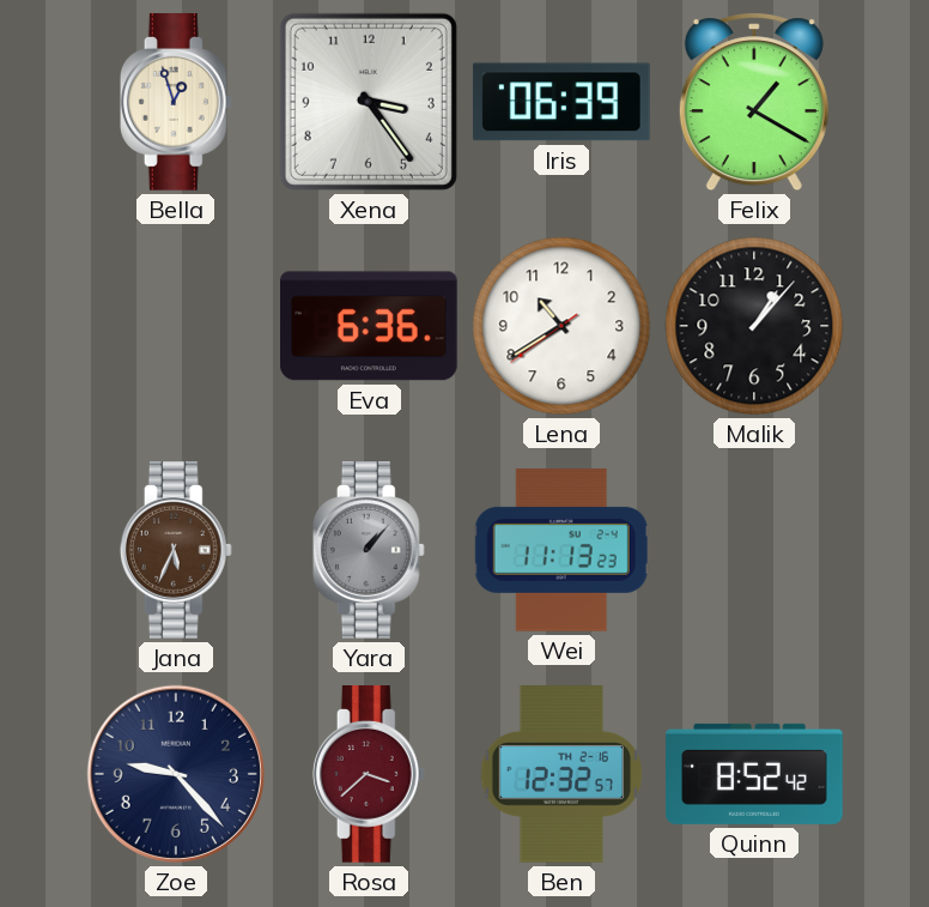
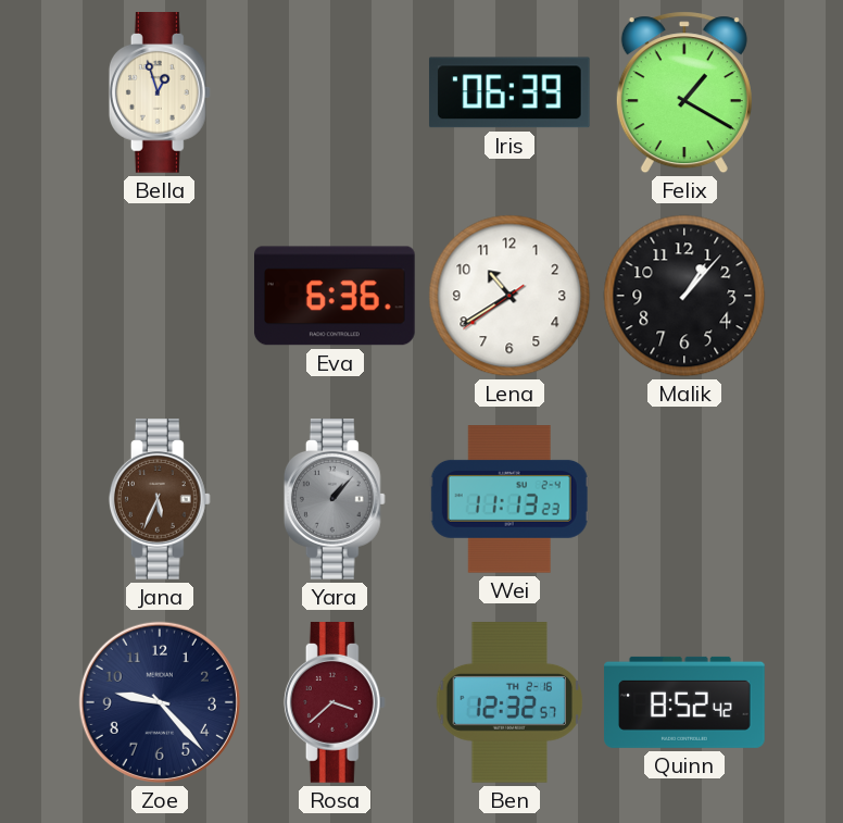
Xena: 3:24 -> none (369, 102)
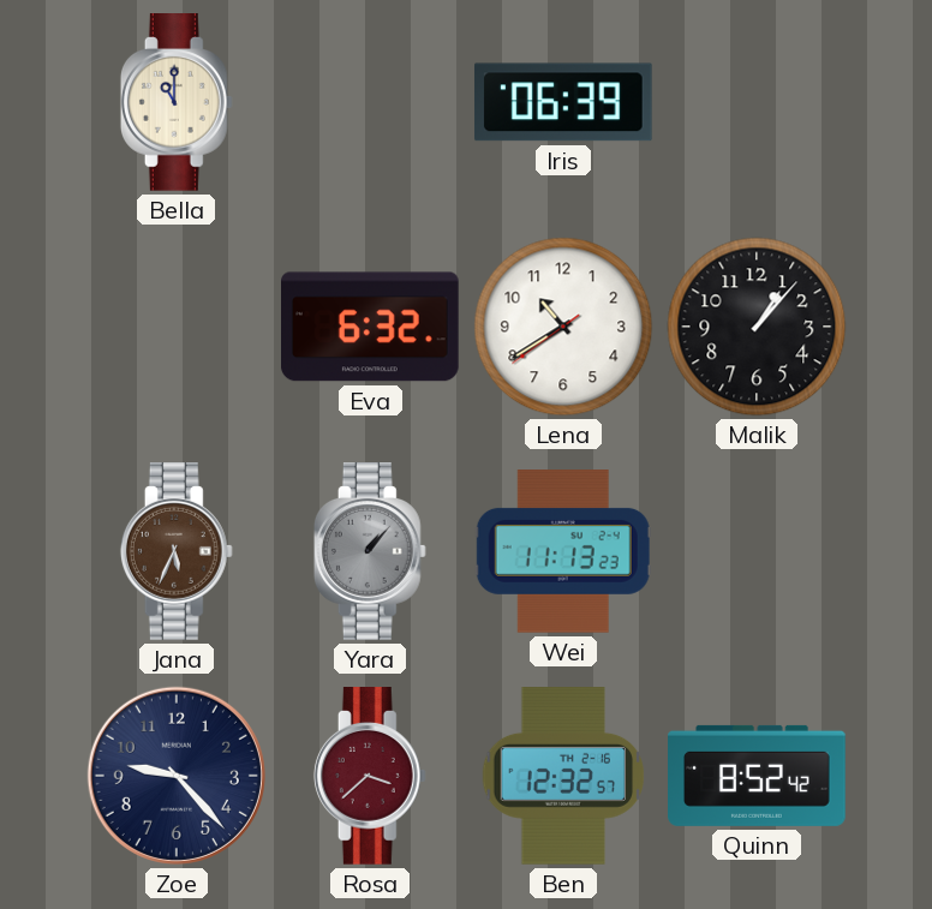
Bella: 12:57 -> 11:00 (177, 102)
Felix: 1:20 -> none (684, 92)
Eva: 6:36 -> 6:32 (371, 327)
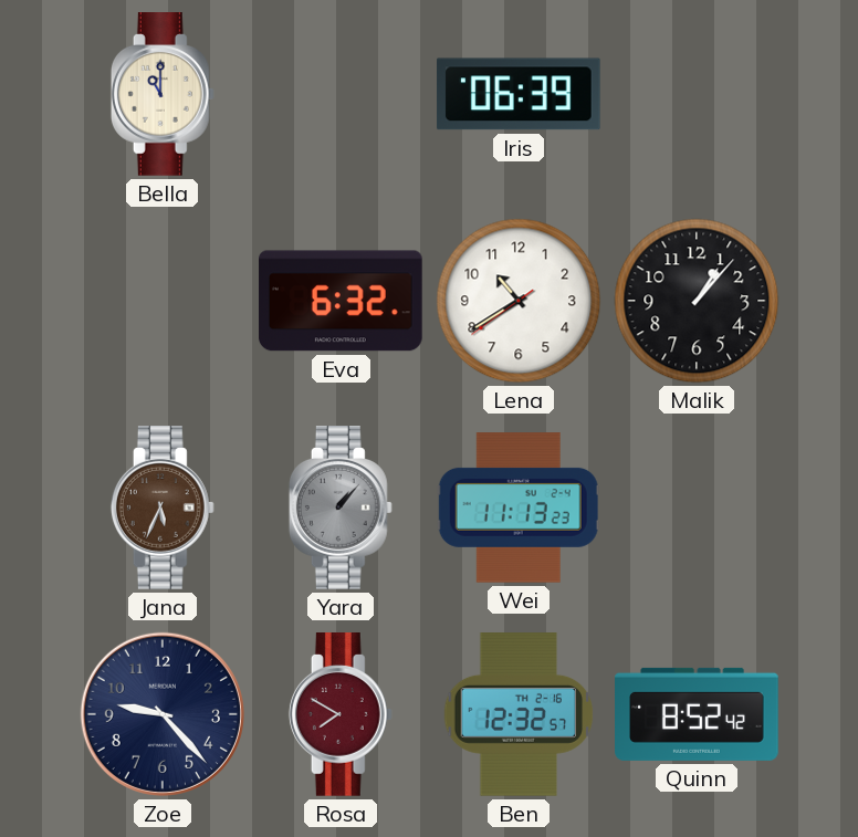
Rosa: 3:38 -> 7:50 (341, 714)
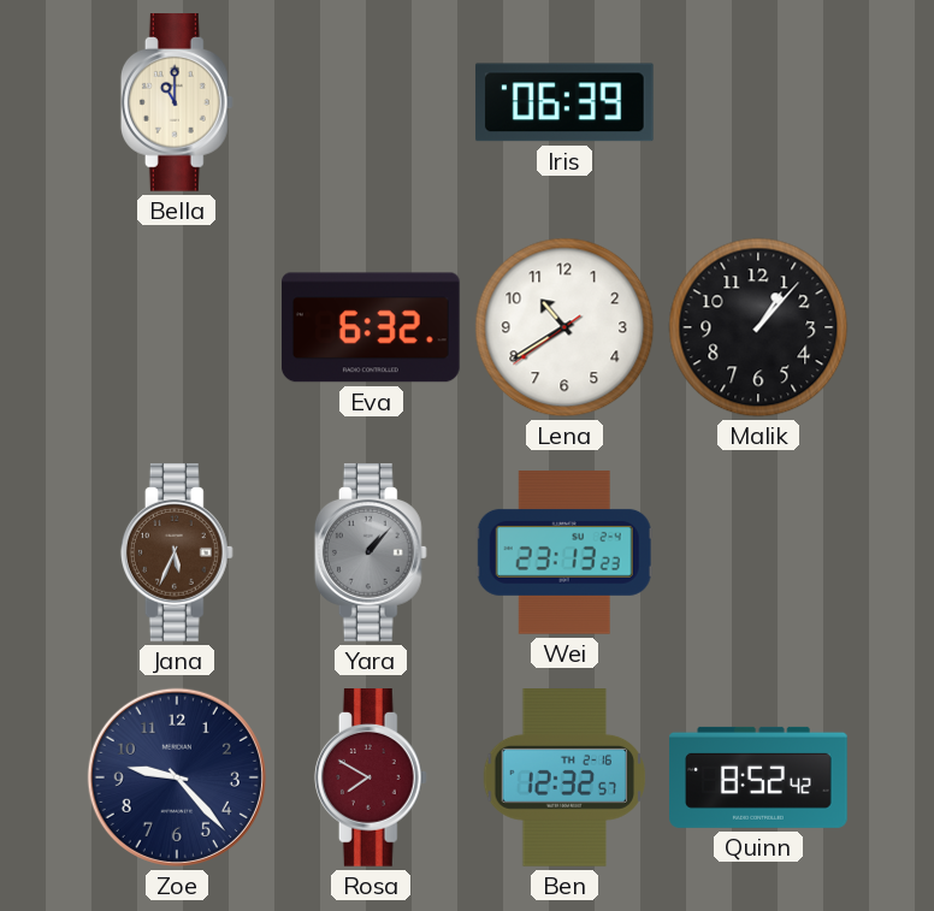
Wei: 11:13 -> 23:13 (564, 552)
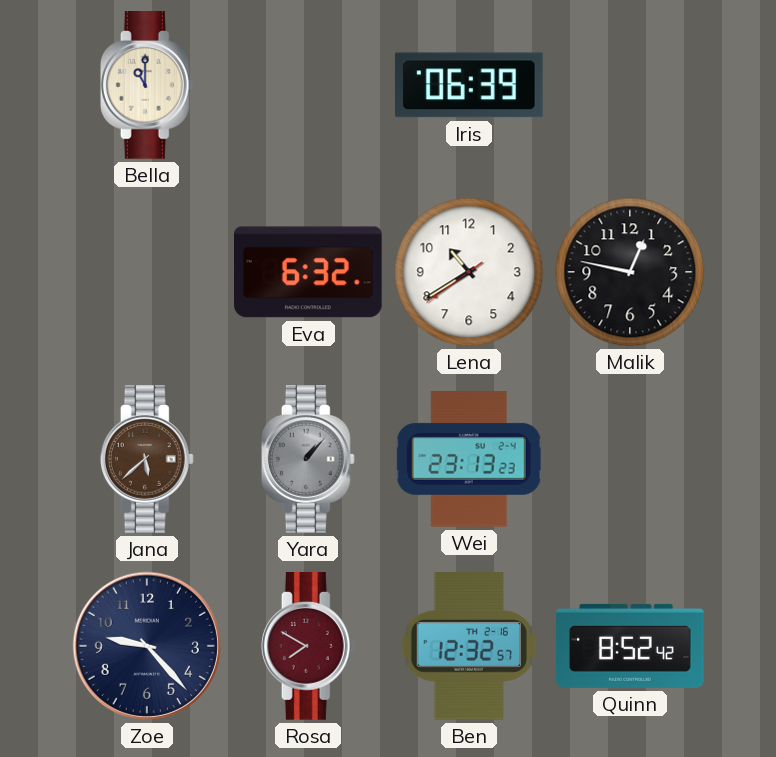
Malik: 1:07 -> 12:47 (630, 272)
Jana: 5:34 -> 5:38 (147, 459)
